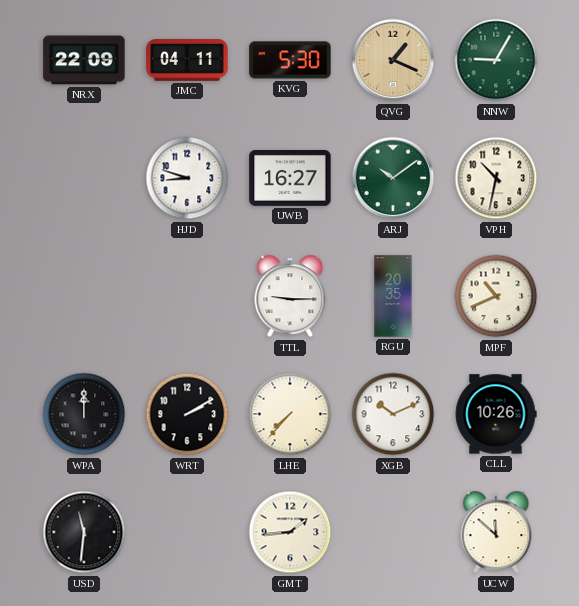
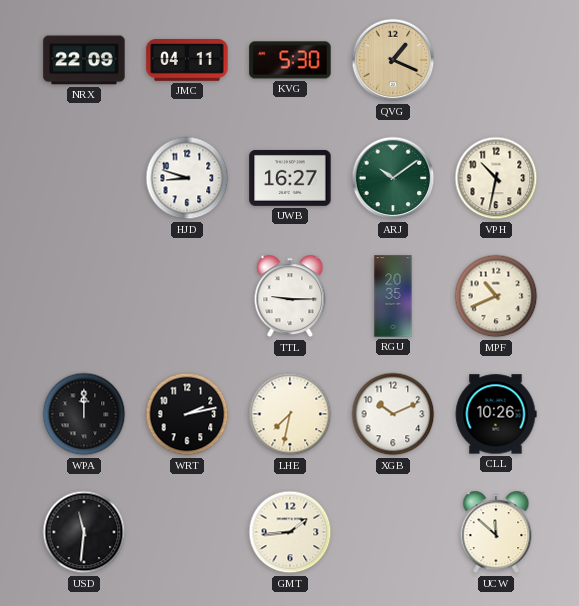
NNW: 9:05 -> none (496, 60)
WRT: 2:10 -> 2:13 (187, 414)
LHE: 7:37 -> 7:32 (290, 414)
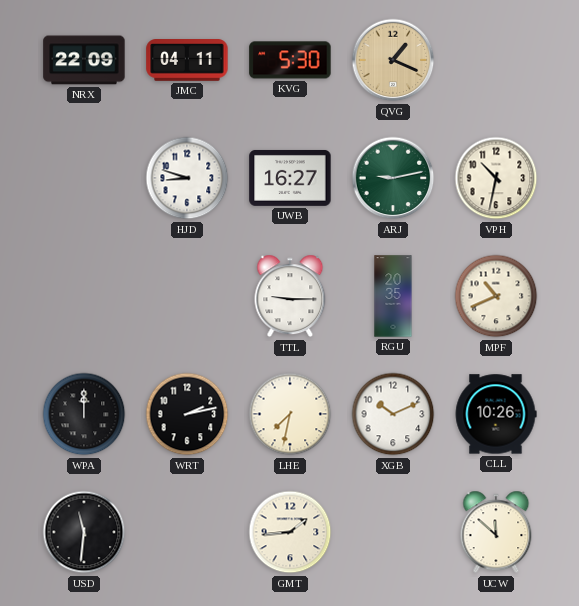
ARJ: 10:09 -> 9:13 (393, 178)
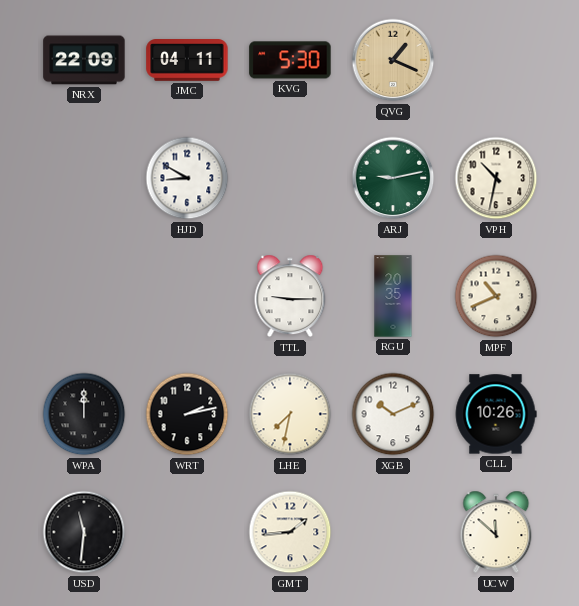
HJD: 8:48 -> 8:50 (187, 178)
UWB: 16:27 -> none (290, 178)
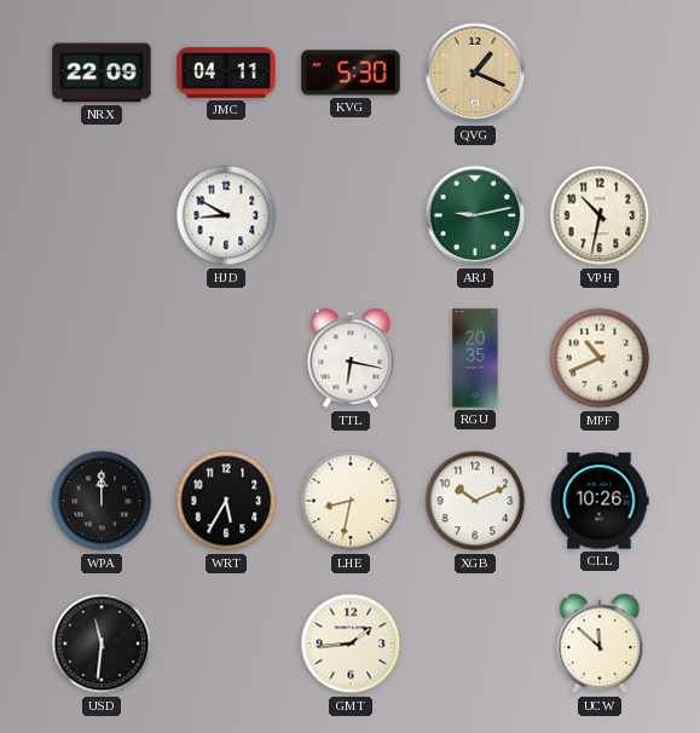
TTL: 9:15 -> 6:17 (351, 358)
WRT: 2:13 -> 5:35 (226, 501)
LHE: 7:32 -> 8:32 (351, 501)
